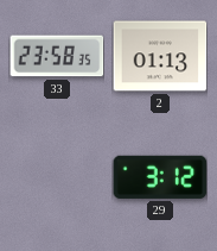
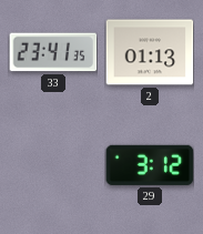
33: 23:58 -> 23:41 (53, 52)
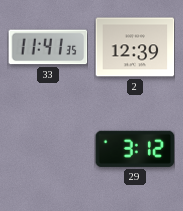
33: 23:41 -> 11:41 (48, 47)
2: 01:13 -> 12:39 (135, 47)
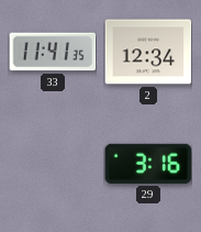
2: 12:39 -> 12:34 (148, 52)
29: 3:12 -> 3:16 (148, 164)
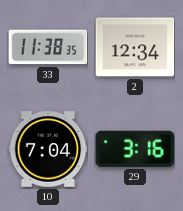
33: 11:41 -> 11:38 (48, 47)
10: none -> 7:04 (48, 149)
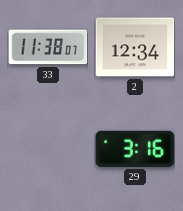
33: 11:38:35 -> 11:38:07 (48, 47)
10: 7:04 -> none (48, 149)
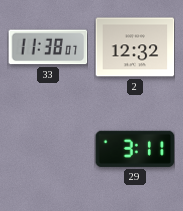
2: 12:34 -> 12:32 (135, 47)
29: 3:16 -> 3:11 (135, 149)
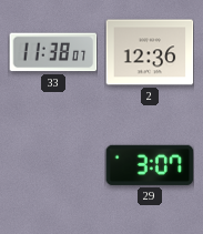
2: 12:32 -> 12:36 (150, 52)
29: 3:11 -> 3:07 (150, 165)
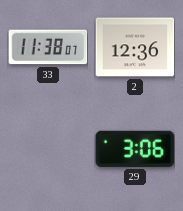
29: 3:07 -> 3:06 (135, 149)
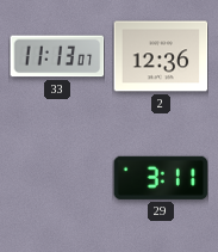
33: 11:38 -> 11:13 (57, 56)
29: 3:06 -> 3:11 (161, 178)
